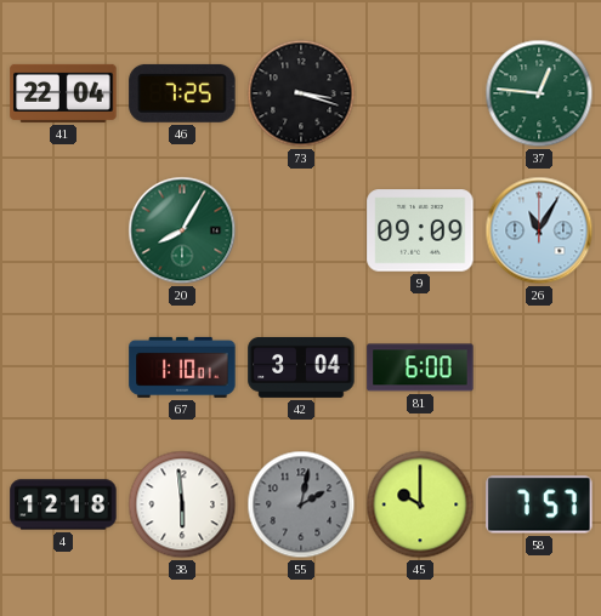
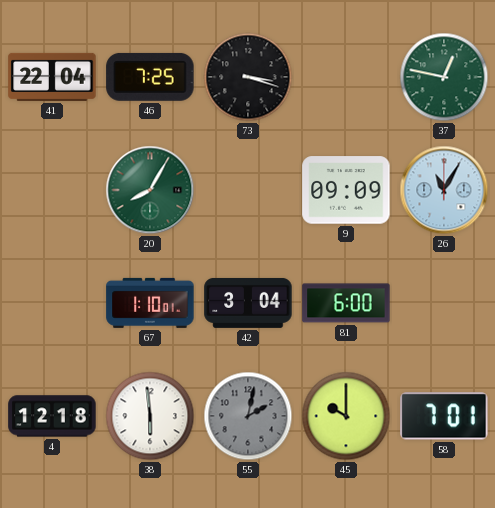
37: 12:46 -> 12:47 (444, 77)
58: 7:57 -> 7:01 (444, 416)
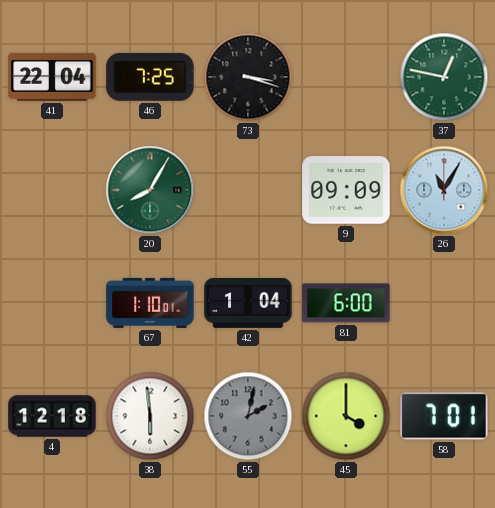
42: 3:04 -> 1:04 (248, 303)
45: 10:00 -> 4:00 (346, 416)
